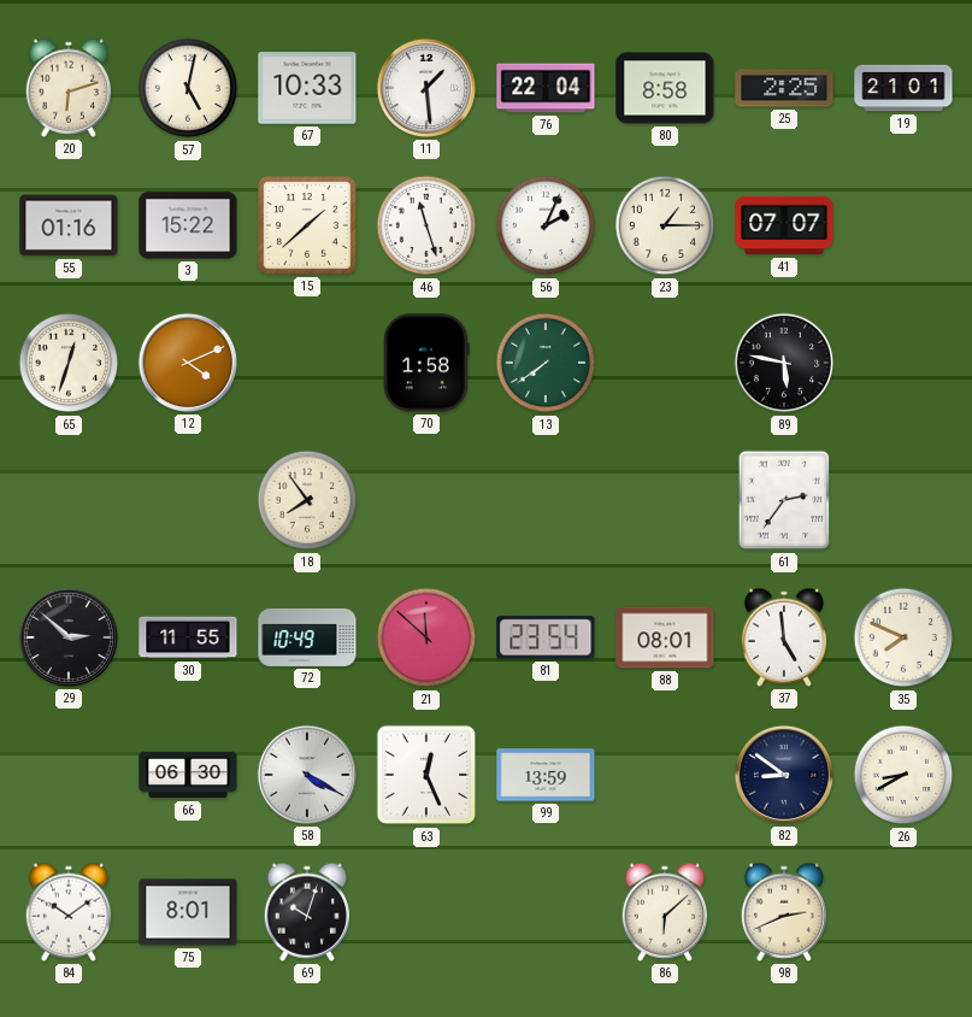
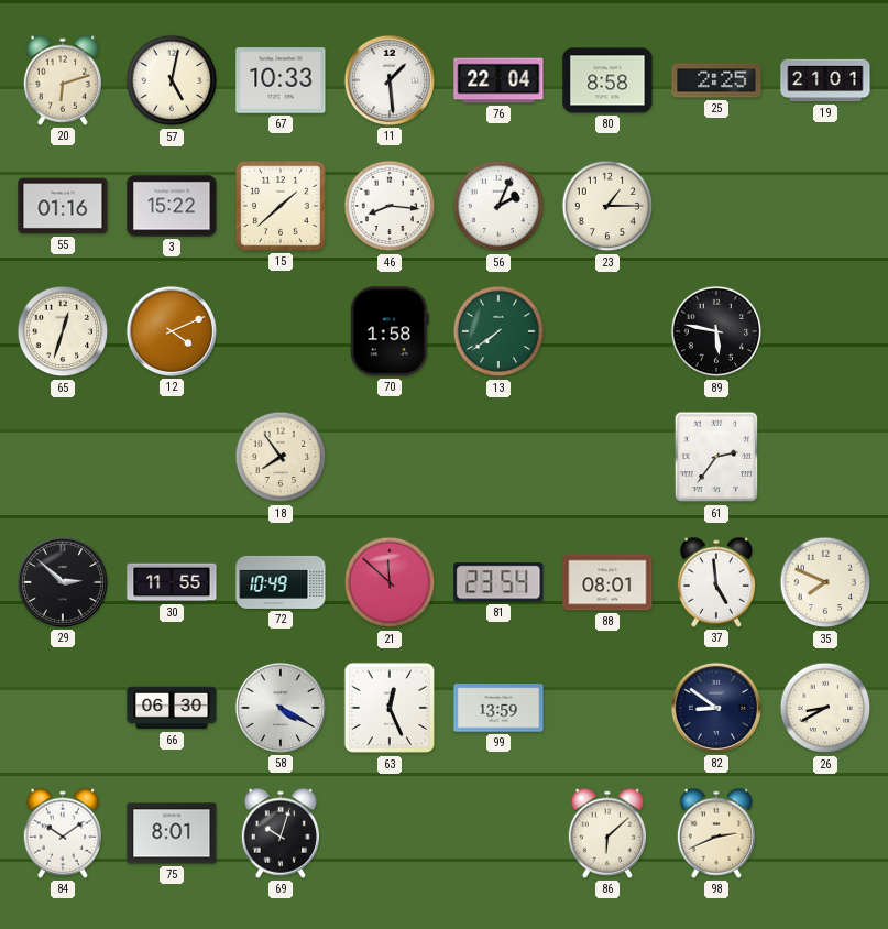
46: 11:27 -> 8:16 (390, 206)
41: 07:07 -> none (784, 225)
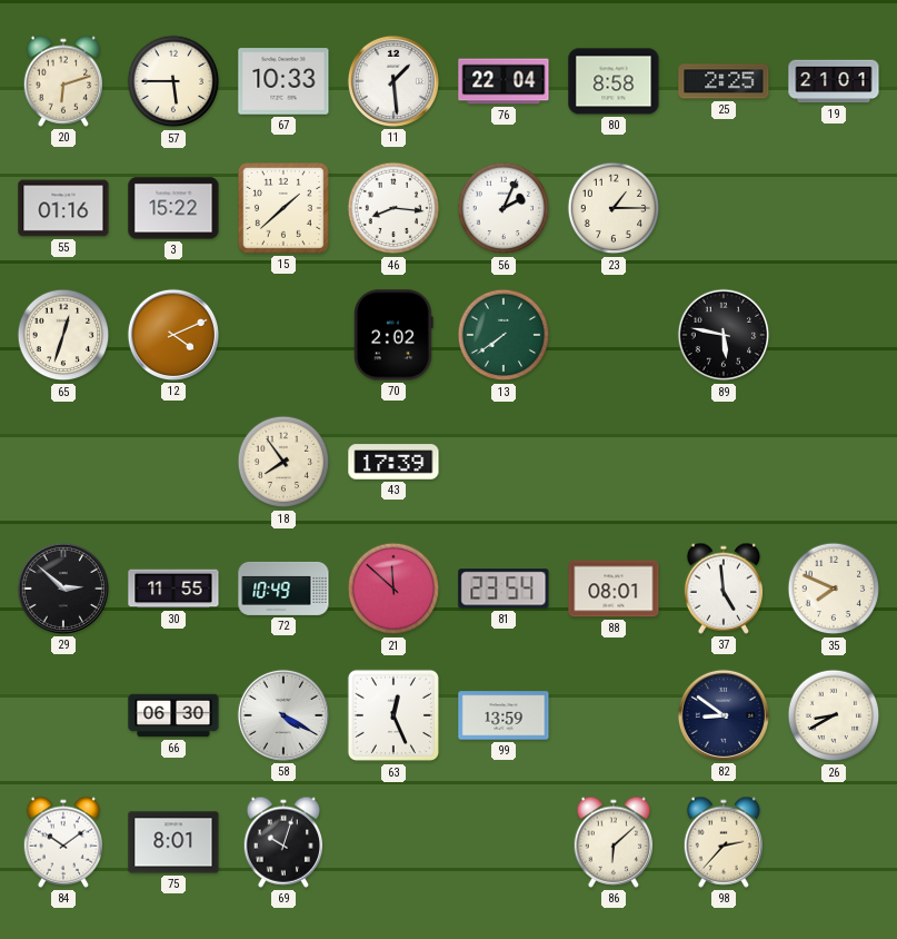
57: 5:02 -> 5:45 (173, 81)
70: 1:58 -> 2:02 (395, 335)
43: none -> 17:39 (393, 462)
61: 2:36 -> none (716, 457)
98: 2:41 -> 2:37 (724, 842)
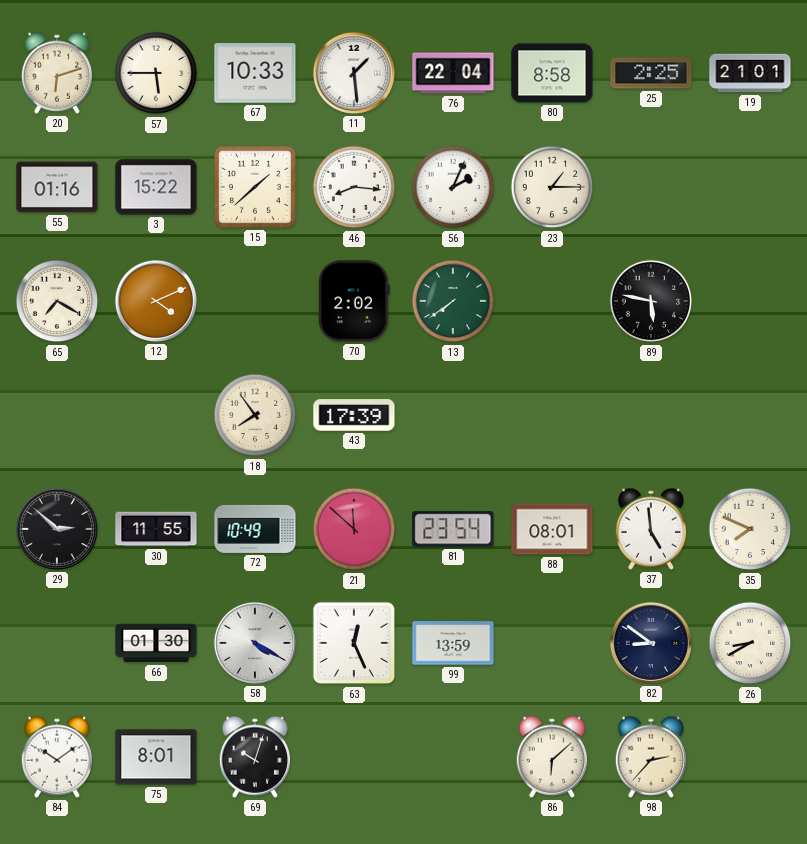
65: 12:33 -> 7:20 (57, 301)
66: 06:30 -> 01:30 (156, 643)
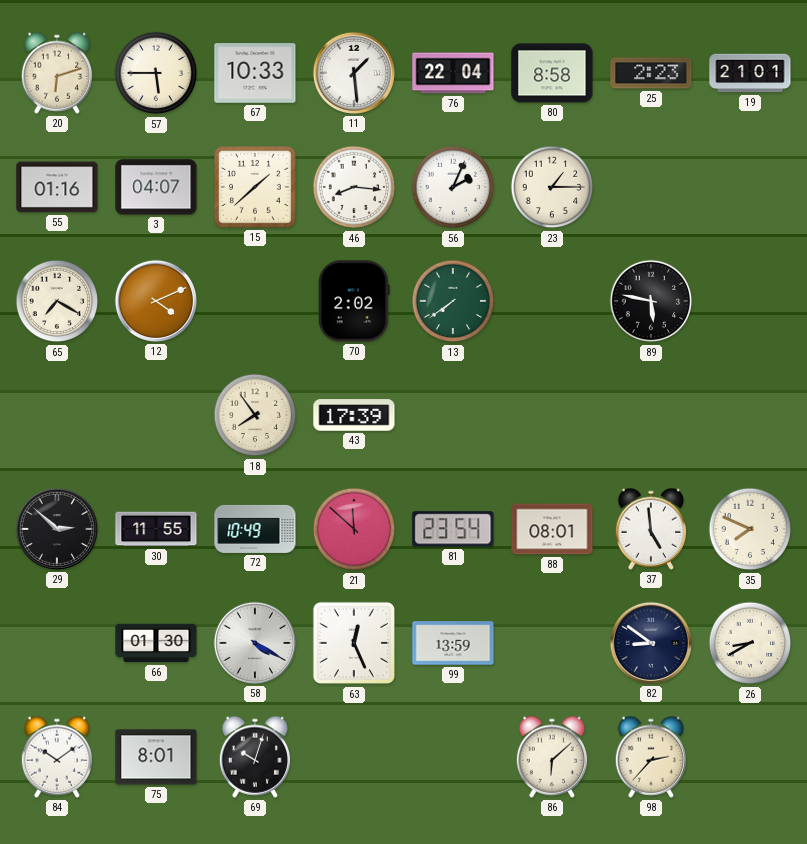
25: 2:25 -> 2:23 (651, 73)
3: 15:22 -> 04:07 (156, 187)
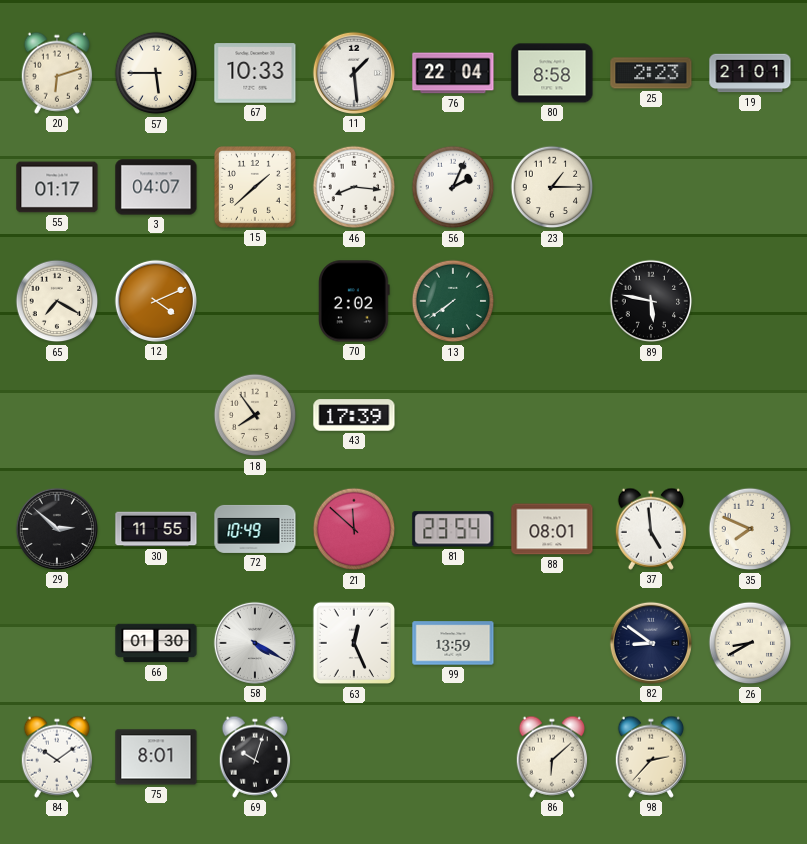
55: 01:16 -> 01:17 (57, 187)
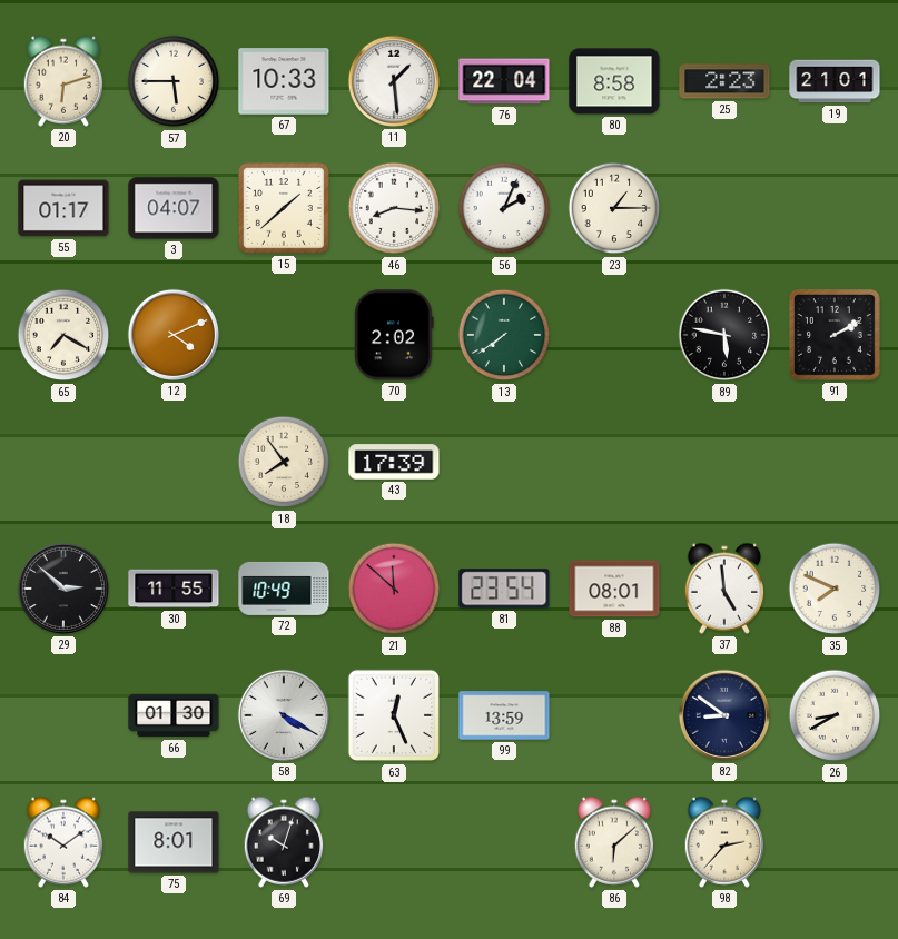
91: none -> 2:10 (836, 336)
